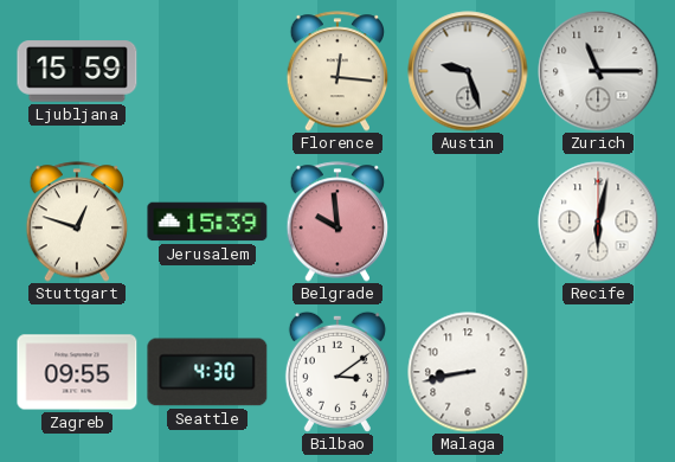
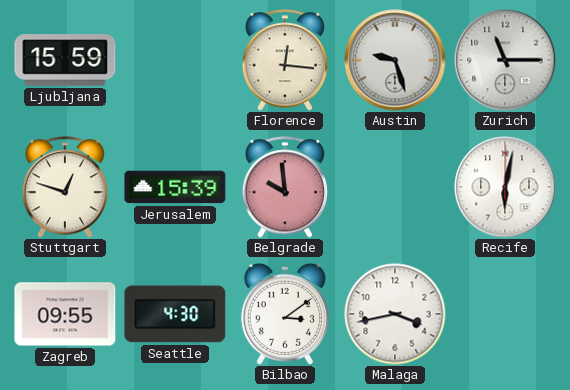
Malaga: 8:43 -> 3:43 (395, 314)
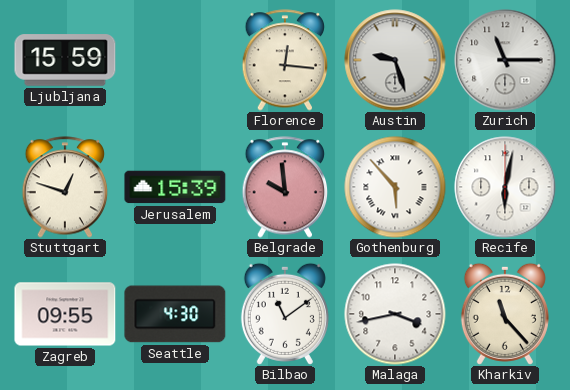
Gothenburg: none -> 5:53 (395, 187)
Bilbao: 3:09 -> 11:09 (285, 314)
Kharkiv: none -> 11:23 (505, 314)
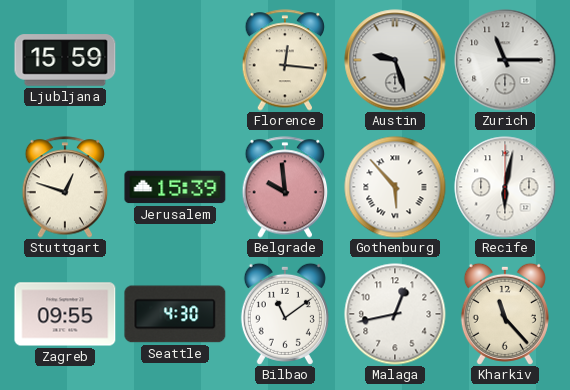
Malaga: 3:43 -> 12:43 (395, 314)
